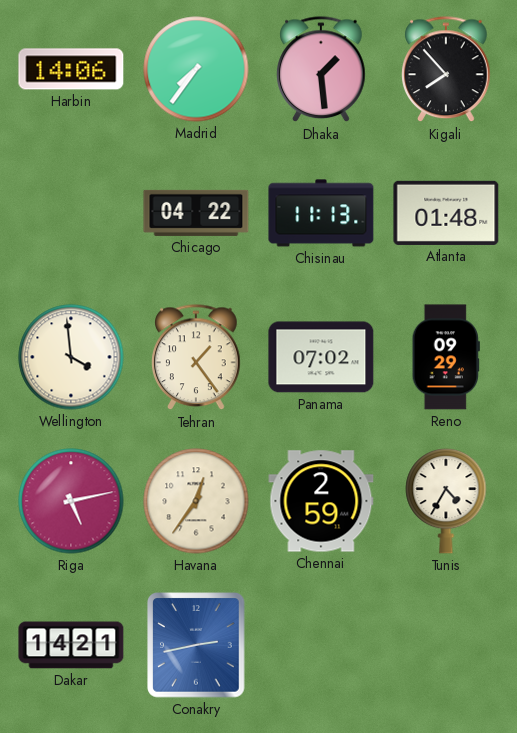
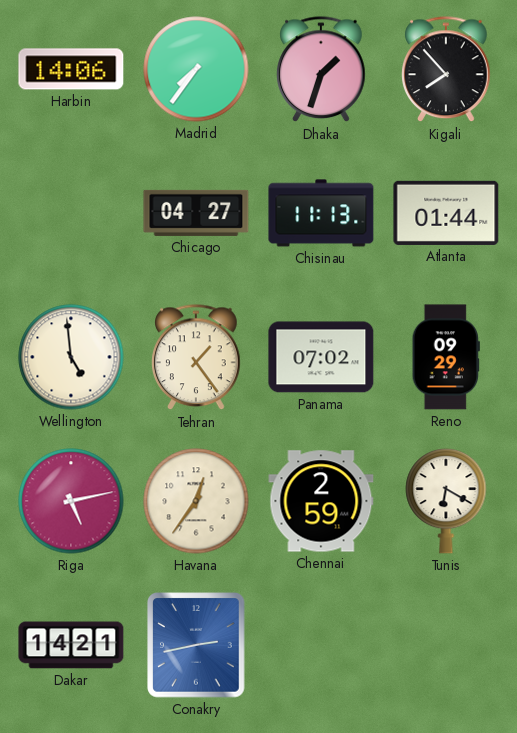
Dhaka: 1:29 -> 1:33 (321, 70)
Chicago: 04:22 -> 04:27 (196, 213)
Atlanta: 01:48 -> 01:44 (446, 213)
Wellington: 3:59 -> 4:59 (71, 357)
Tunis: 4:35 -> 6:20 (446, 501)
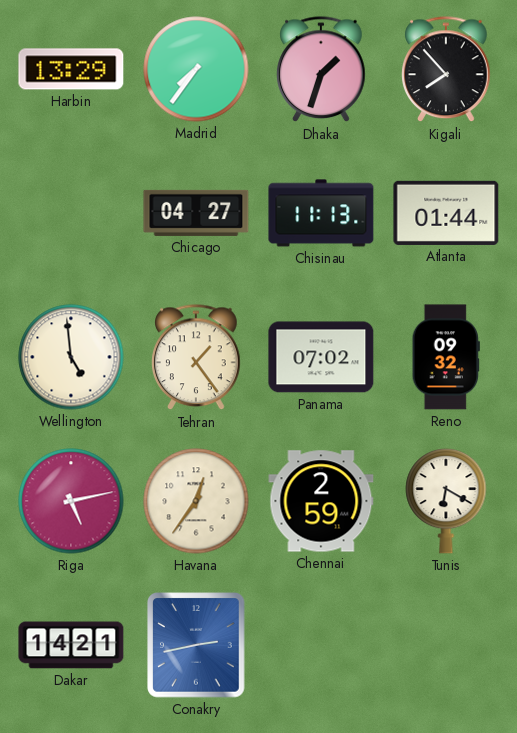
Harbin: 14:06 -> 13:29 (71, 69)
Reno: 09:29 -> 09:32 (446, 357)
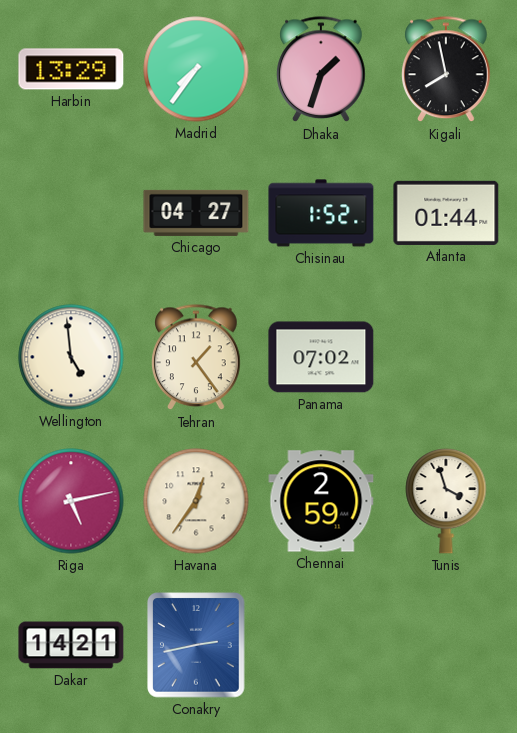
Kigali: 7:53 -> 7:58 (446, 70)
Chisinau: 11:13 -> 1:52 (321, 213)
Reno: 09:32 -> none (446, 357)
Tunis: 6:20 -> 3:57 (446, 501)
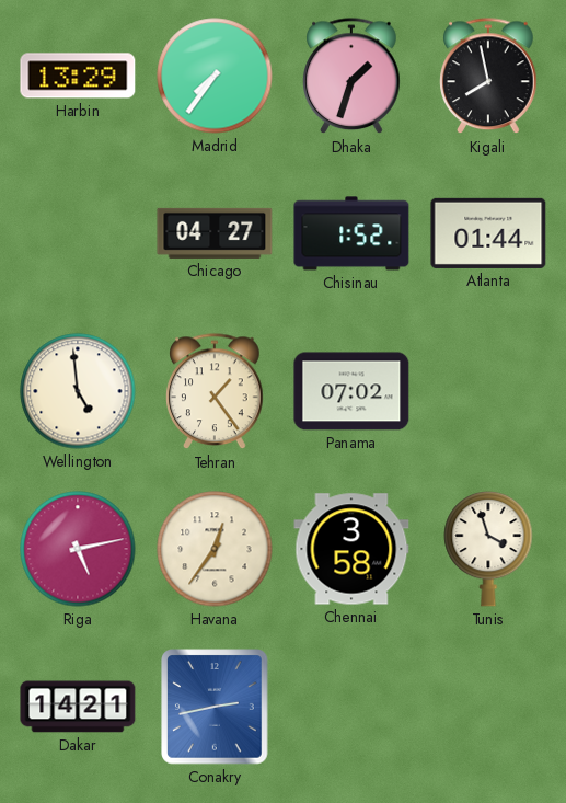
Chennai: 2:59 -> 3:58 (351, 549)
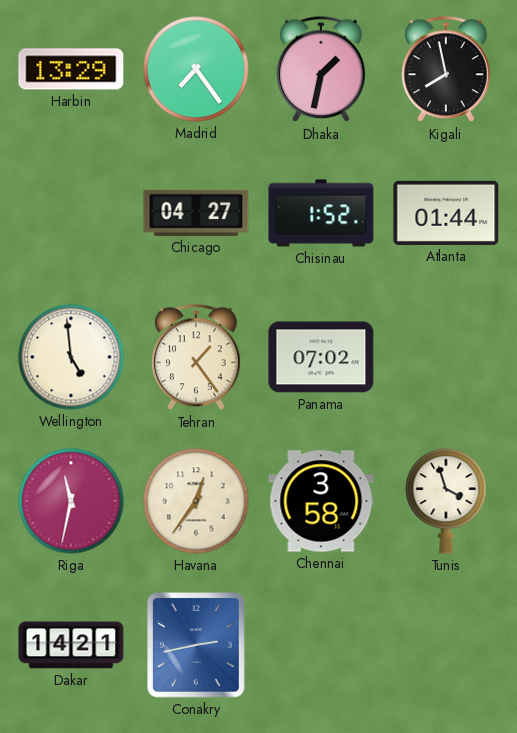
Madrid: 7:36 -> 7:24 (196, 69)
Dhaka: 1:33 -> 1:32 (321, 70)
Riga: 5:13 -> 11:32 (71, 501)
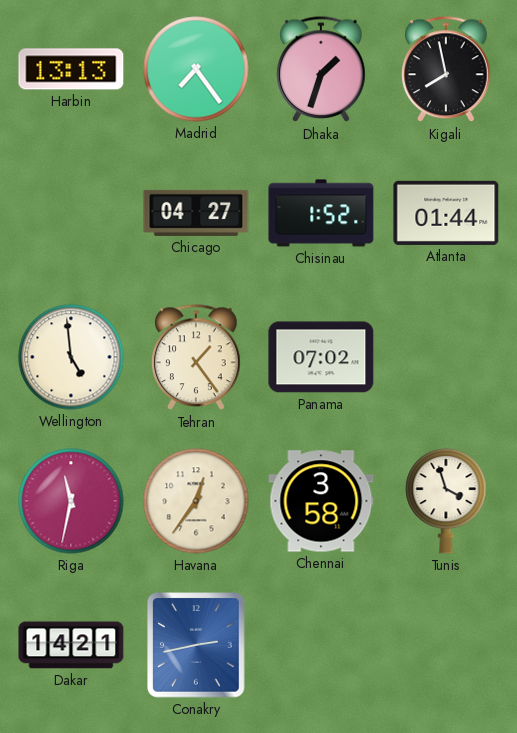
Harbin: 13:29 -> 13:13 (71, 69)
Dhaka: 1:32 -> 1:33 (321, 70)
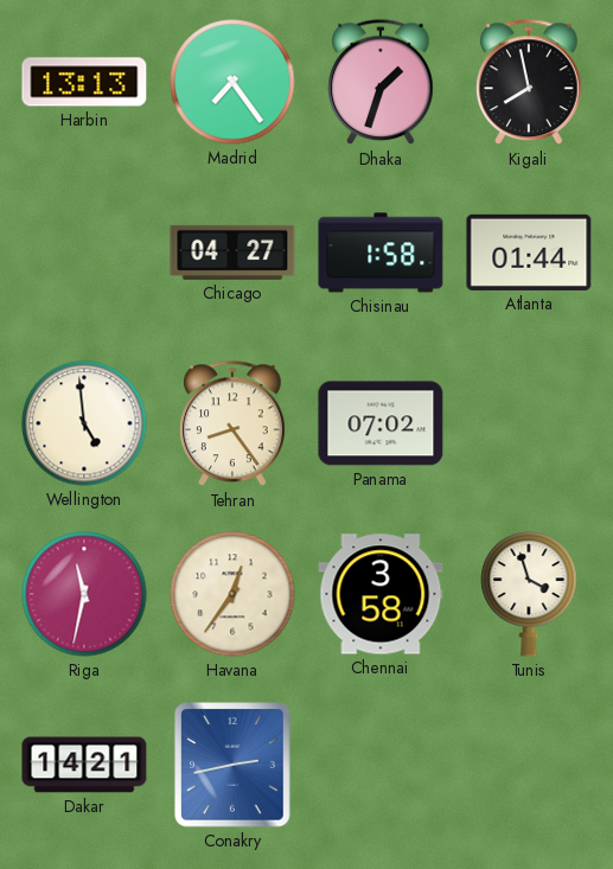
Chisinau: 1:52 -> 1:58 (381, 253)
Tehran: 1:24 -> 8:24 (232, 424)
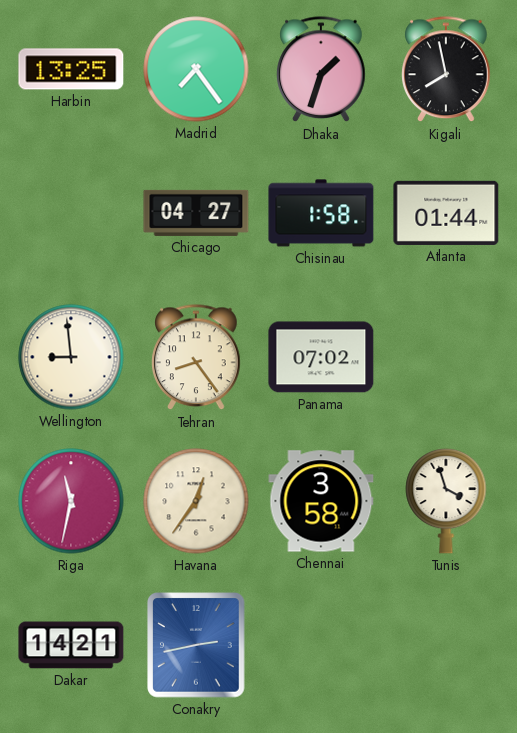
Harbin: 13:13 -> 13:25 (71, 69)
Wellington: 4:59 -> 8:59 (71, 357)
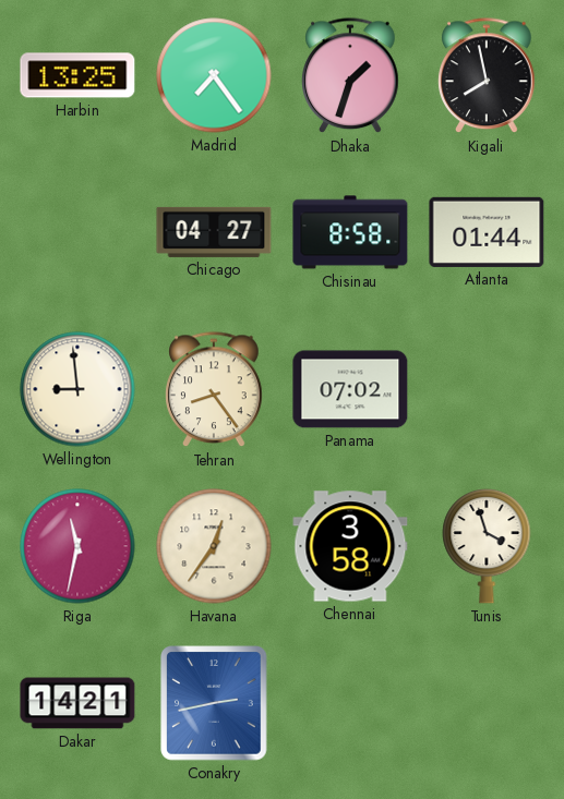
Chisinau: 1:58 -> 8:58 (350, 232)
